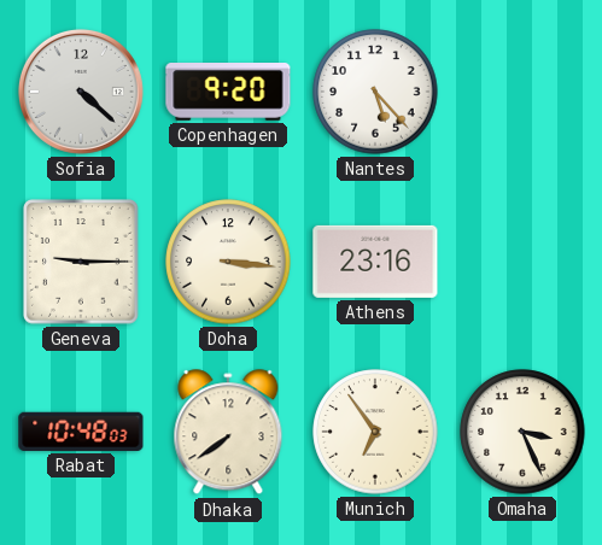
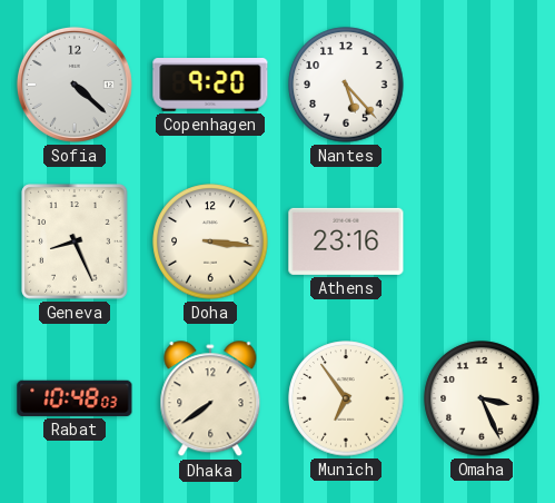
Geneva: 9:15 -> 8:26 (75, 241)
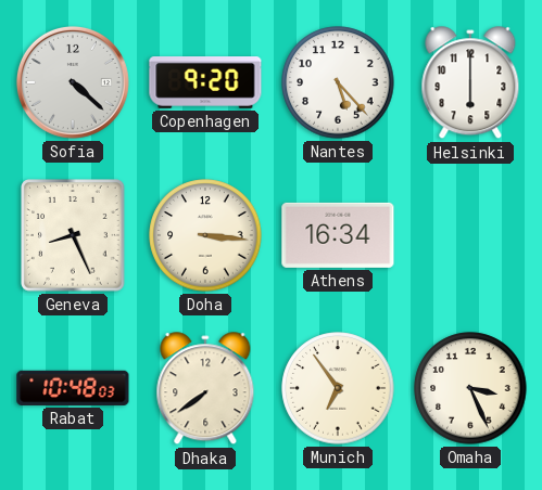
Helsinki: none -> 6:00 (470, 83)
Athens: 23:16 -> 16:34 (338, 235)
